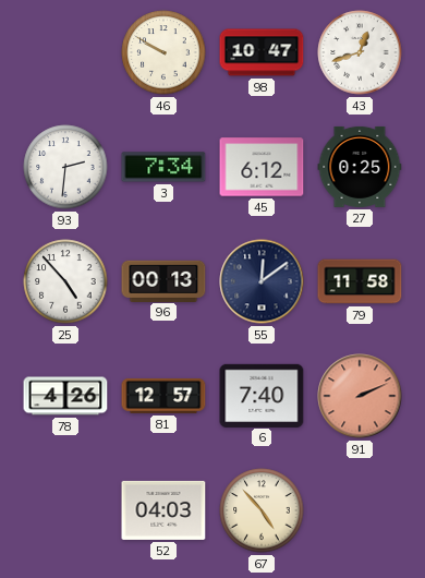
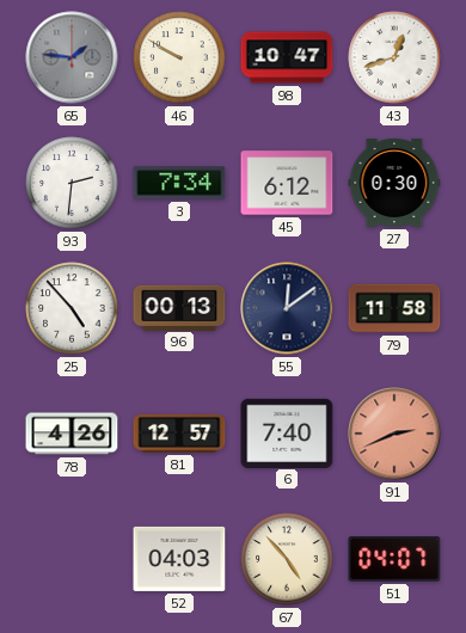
65: none -> 1:46 (72, 57)
27: 0:25 -> 0:30 (394, 183)
91: 2:11 -> 2:41 (394, 434)
51: none -> 04:07 (394, 560)
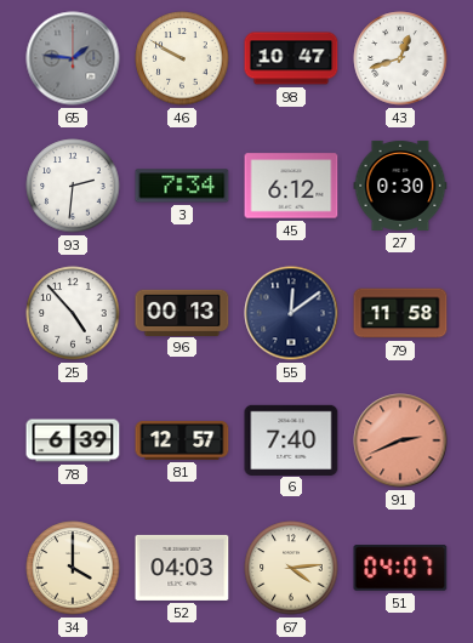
78: 4:26 -> 6:39 (73, 440)
34: none -> 4:00 (73, 568)
67: 4:53 -> 4:14 (291, 568)
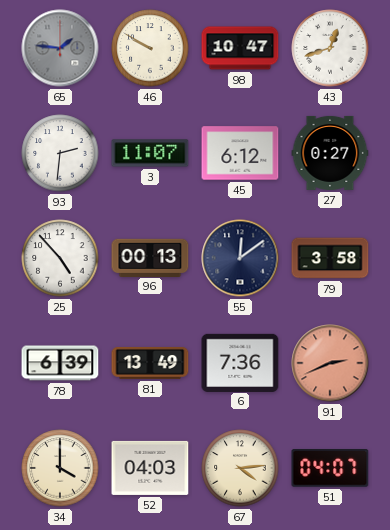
3: 7:34 -> 11:07 (150, 153)
27: 0:30 -> 0:27 (330, 153)
79: 11:58 -> 3:58 (330, 258)
81: 12:57 -> 13:49 (150, 363)
6: 7:40 -> 7:36 (240, 362)
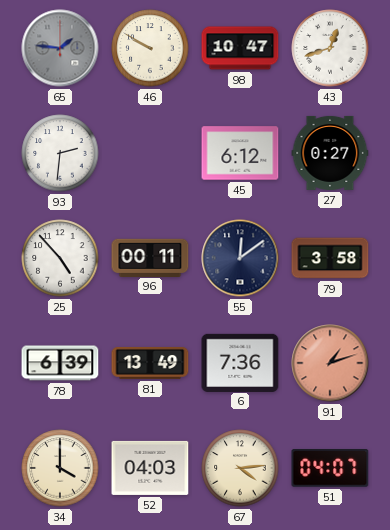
3: 11:07 -> none (150, 153)
96: 00:13 -> 00:11 (150, 257)
91: 2:41 -> 1:12 (330, 363)
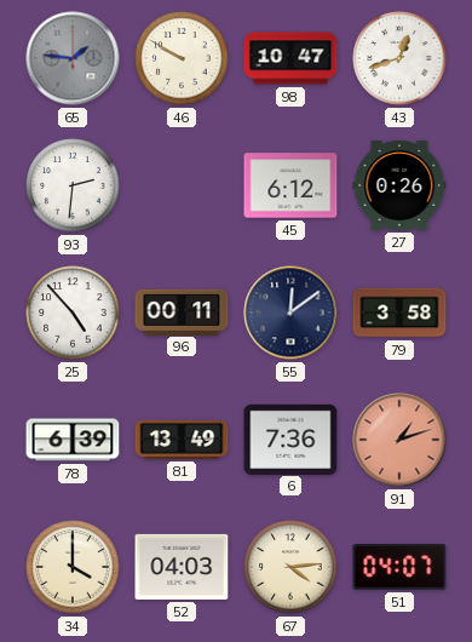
27: 0:27 -> 0:26 (399, 185)
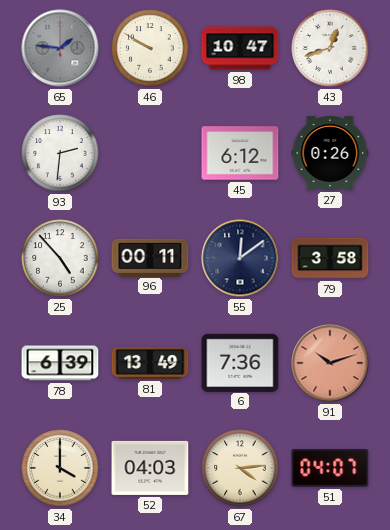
91: 1:12 -> 10:12 (330, 363)
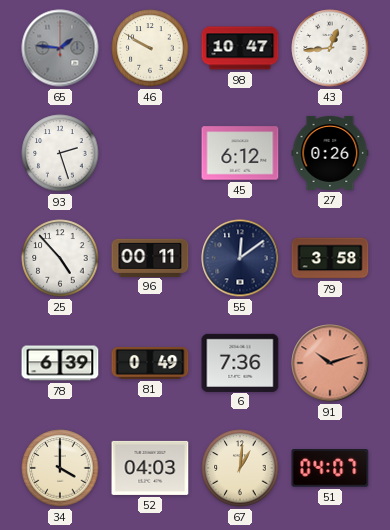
43: 12:42 -> 12:44 (330, 48)
93: 2:31 -> 2:27 (60, 153)
81: 13:49 -> 0:49 (150, 363)
67: 4:14 -> 1:01 (240, 468)
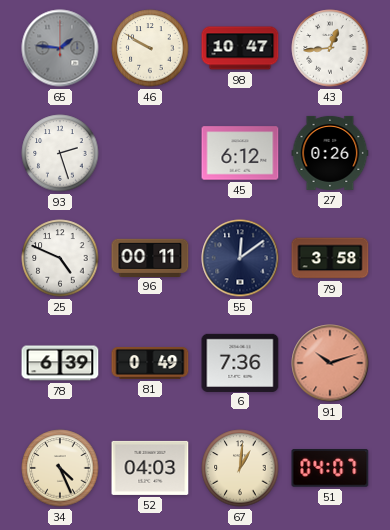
25: 4:53 -> 4:49 (60, 258)
34: 4:00 -> 4:26 (60, 468)
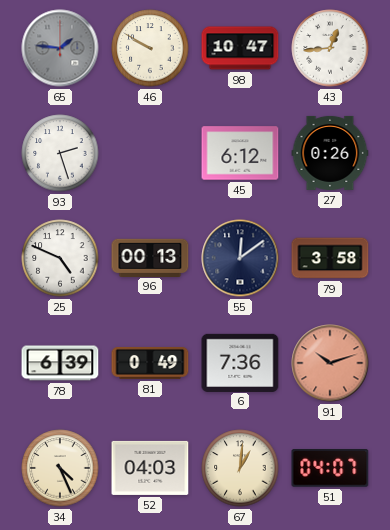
96: 00:11 -> 00:13 (150, 257)
